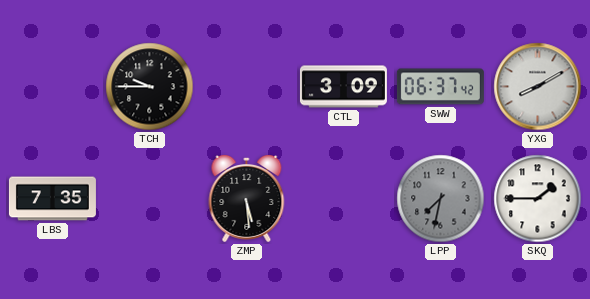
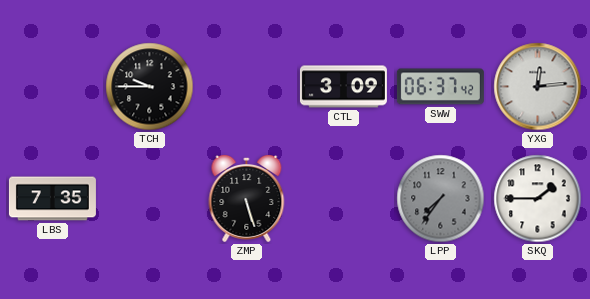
YXG: 8:10 -> 12:14 (538, 87)
ZMP: 5:29 -> 5:27 (247, 199)
LPP: 7:32 -> 7:36 (441, 199)
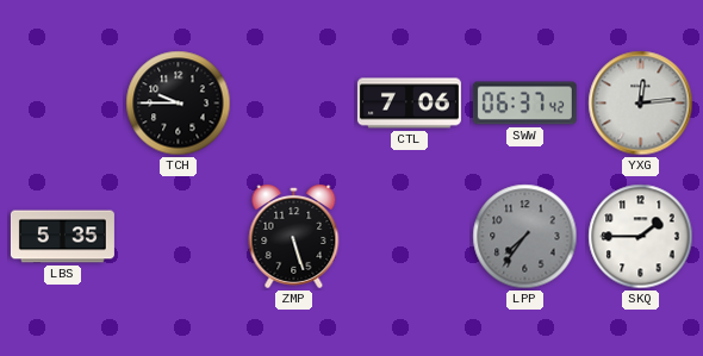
CTL: 3:09 -> 7:06 (409, 104)
LBS: 7:35 -> 5:35 (62, 237)
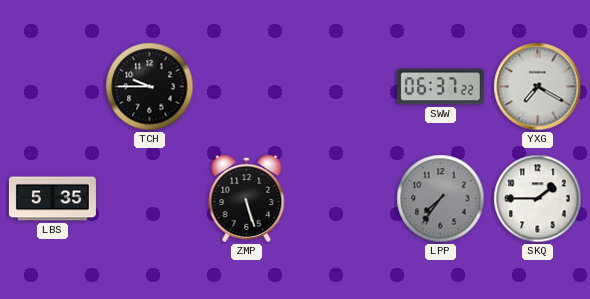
CTL: 7:06 -> none (409, 104)
SWW: 06:37:42 -> 06:37:22 (440, 87)
YXG: 12:14 -> 7:20 (538, 87)
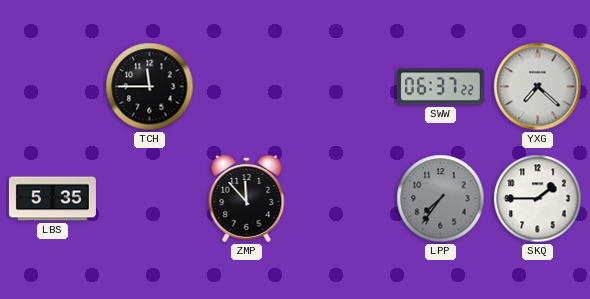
TCH: 9:45 -> 11:45 (150, 87)
YXG: 7:20 -> 7:22 (538, 87)
ZMP: 5:27 -> 11:53 (247, 199)
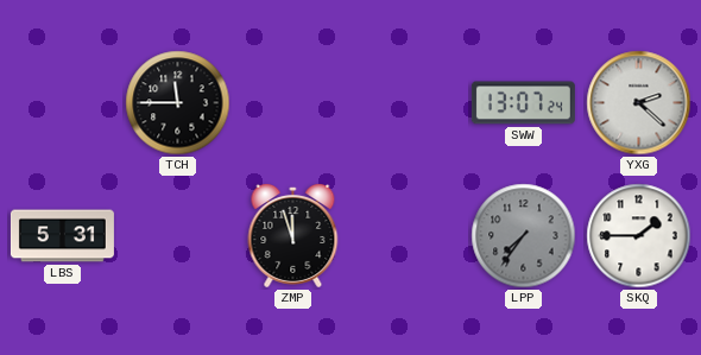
SWW: 06:37 -> 13:07 (523, 103)
YXG: 7:22 -> 2:22 (639, 103)
LBS: 5:35 -> 5:31 (62, 236)
ZMP: 11:53 -> 11:57 (293, 236)
